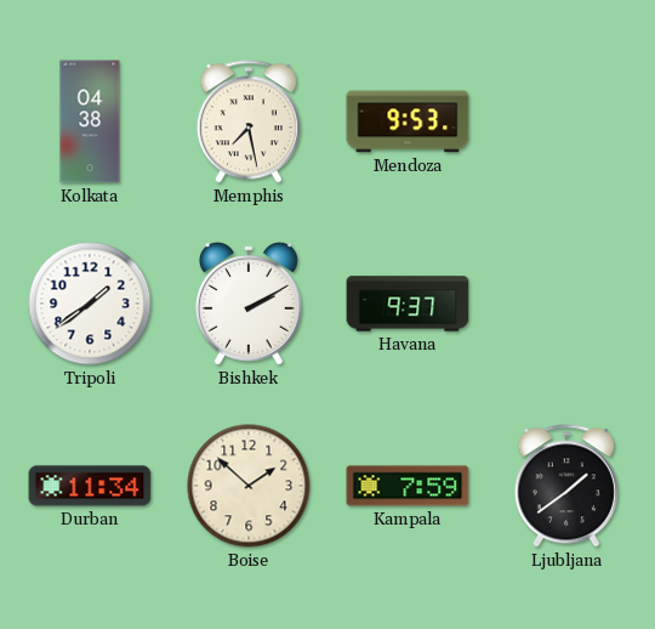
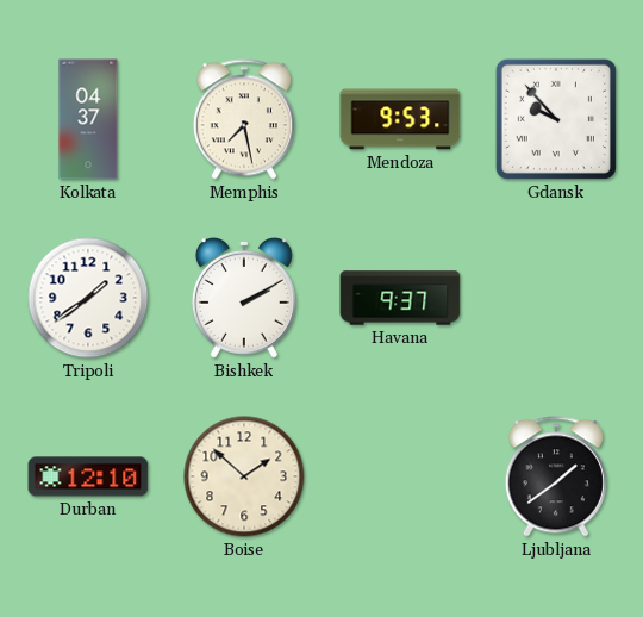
Kolkata: 04:38 -> 04:37 (88, 119)
Gdansk: none -> 9:53 (556, 119)
Durban: 11:34 -> 12:10 (88, 476)
Kampala: 7:59 -> none (408, 486)
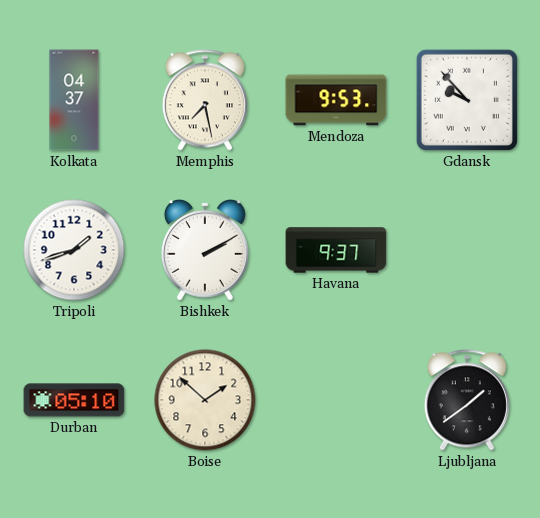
Tripoli: 1:39 -> 1:42 (74, 250)
Durban: 12:10 -> 05:10 (74, 400)
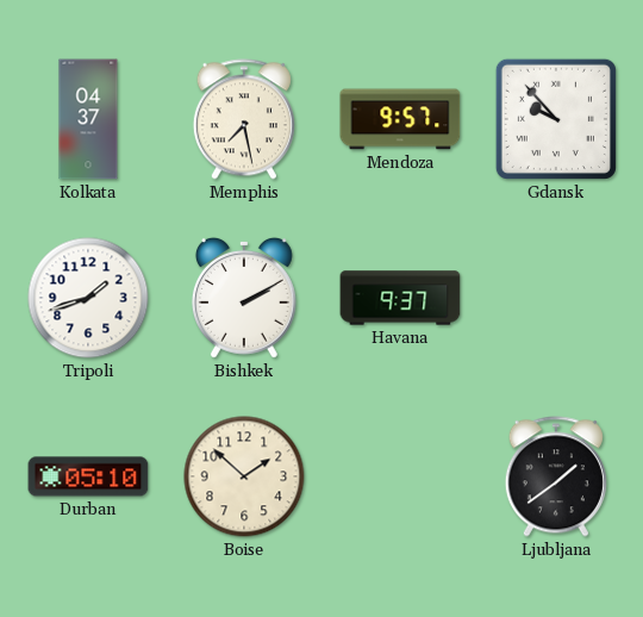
Mendoza: 9:53 -> 9:57 (400, 119)
